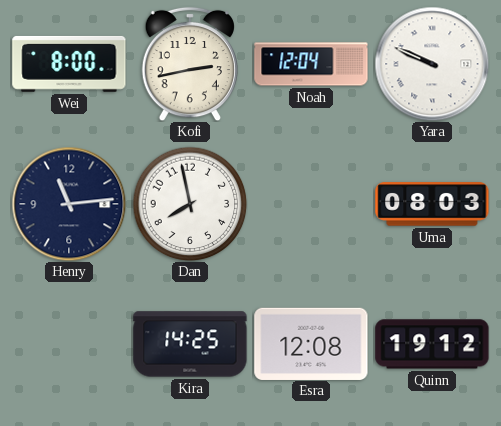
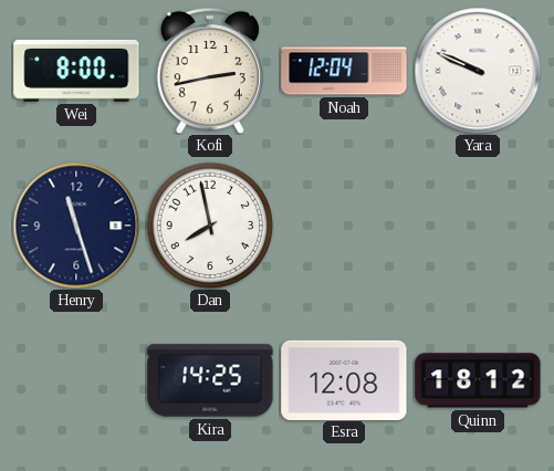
Henry: 11:14 -> 11:27 (76, 226)
Uma: 08:03 -> none (432, 204)
Quinn: 19:12 -> 18:12 (478, 380)
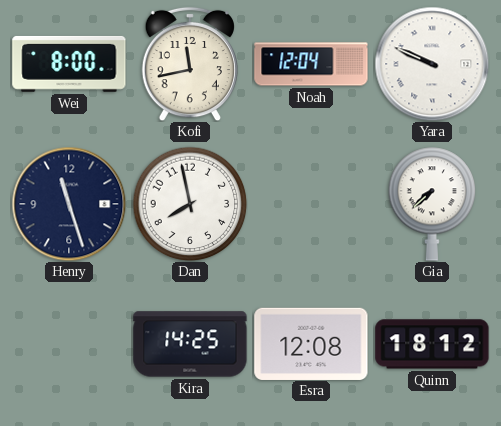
Kofi: 2:43 -> 11:43 (190, 64)
Gia: none -> 7:38 (432, 204)
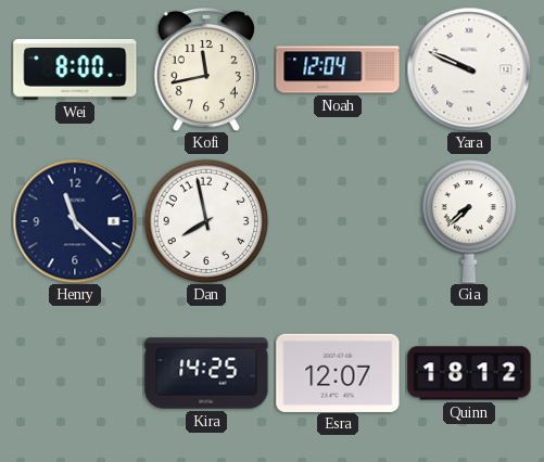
Henry: 11:27 -> 11:22 (75, 221)
Esra: 12:08 -> 12:07 (338, 372)
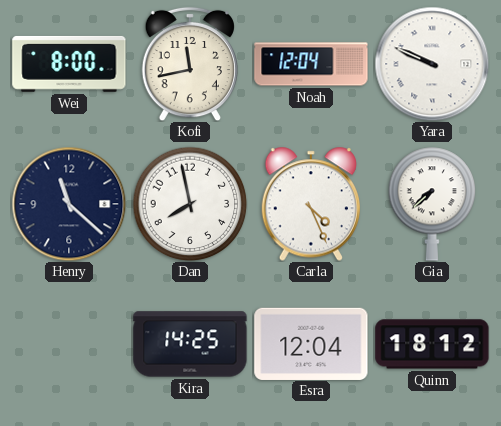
Carla: none -> 4:26 (310, 204)
Esra: 12:07 -> 12:04 (311, 343)
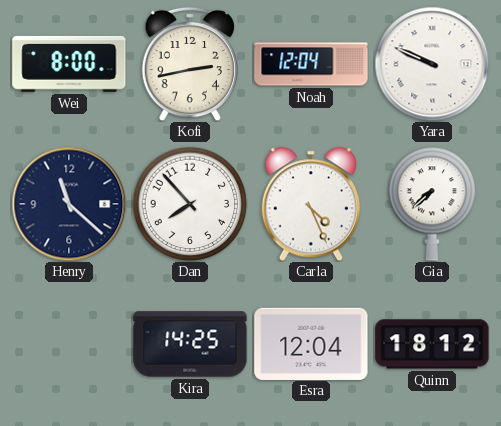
Kofi: 11:43 -> 2:43 (190, 64)
Dan: 7:58 -> 7:53 (190, 204)
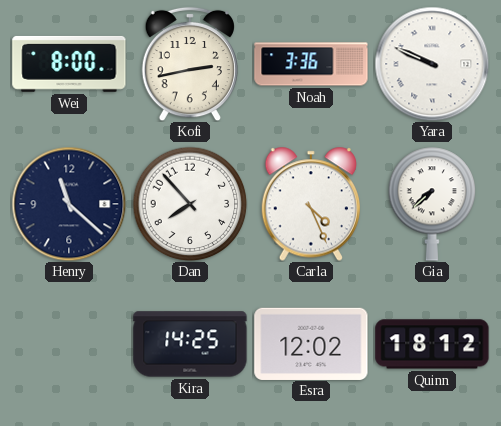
Noah: 12:04 -> 3:36 (311, 64)
Esra: 12:04 -> 12:02 (311, 343)
